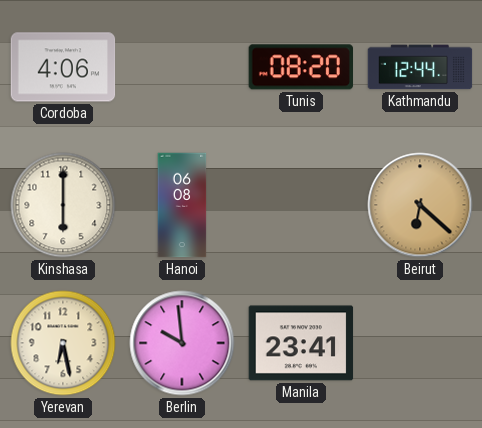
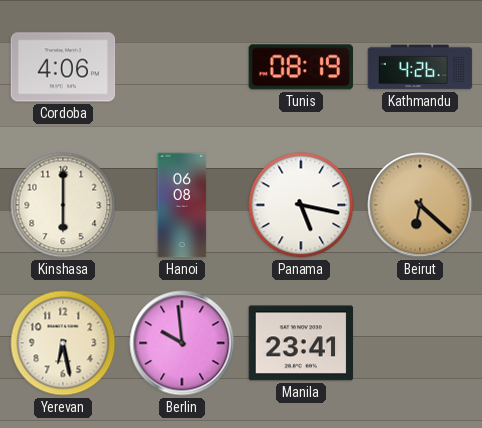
Tunis: 08:20 -> 08:19 (300, 67)
Kathmandu: 12:44 -> 4:26 (420, 67)
Panama: none -> 5:17 (301, 205)
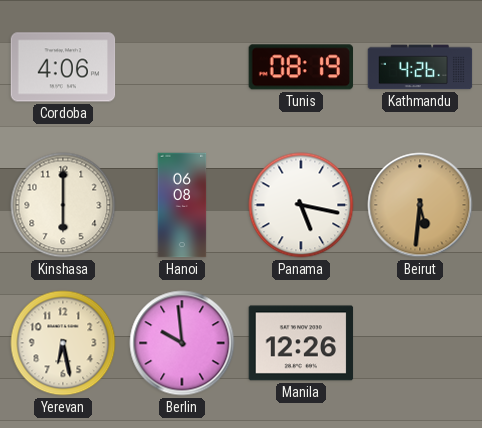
Beirut: 6:22 -> 5:31 (420, 205)
Manila: 23:41 -> 12:26 (301, 343)
